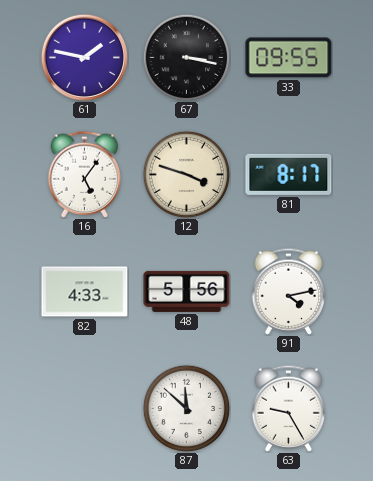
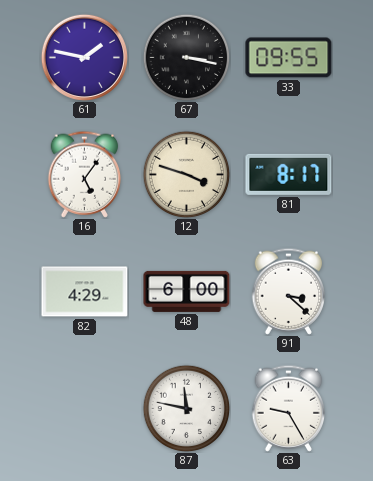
82: 4:33 -> 4:29 (85, 292)
48: 5:56 -> 6:00 (187, 291)
91: 4:13 -> 3:22 (289, 291)
87: 11:52 -> 11:47 (186, 408)
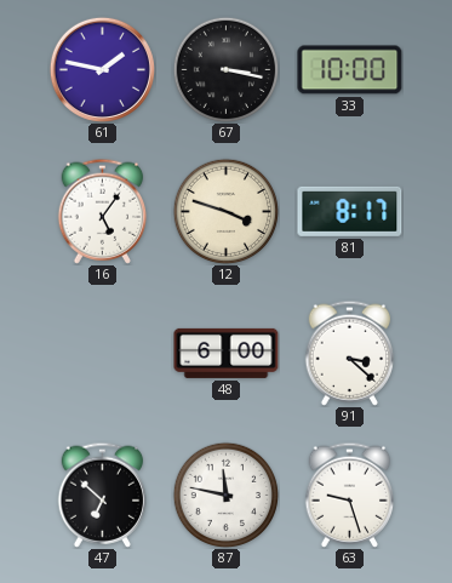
33: 09:55 -> 10:00 (350, 70)
82: 4:29 -> none (85, 292)
47: none -> 6:52 (103, 495)
63: 9:25 -> 9:27 (350, 495)
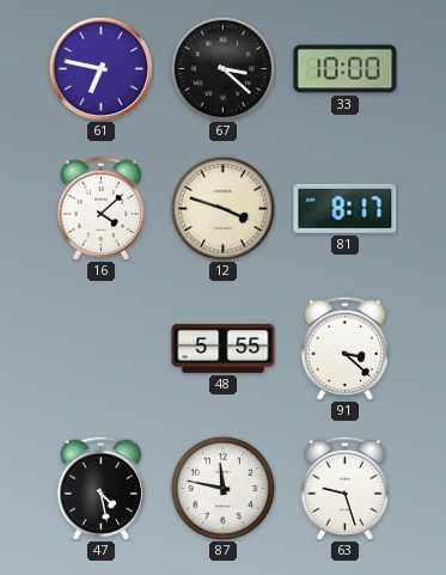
61: 1:47 -> 6:47 (100, 68)
67: 3:17 -> 3:22 (222, 68)
16: 5:06 -> 4:08 (102, 208)
48: 6:00 -> 5:55 (224, 348)
47: 6:52 -> 4:28 (102, 488)
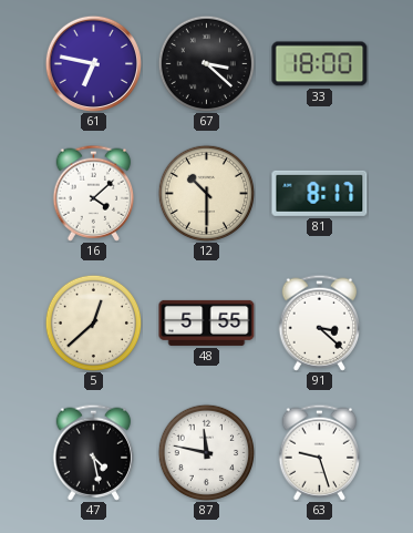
33: 10:00 -> 18:00 (320, 64)
12: 3:48 -> 10:30 (206, 193)
5: none -> 12:38 (93, 322)
